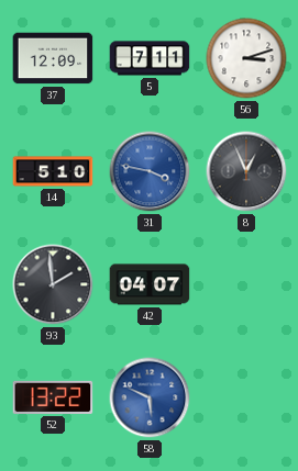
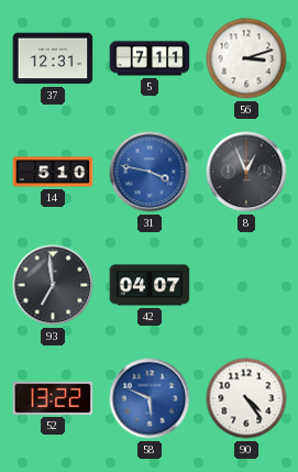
37: 12:09 -> 12:31 (53, 58)
93: 1:59 -> 6:59 (53, 285)
90: none -> 4:24 (246, 398)
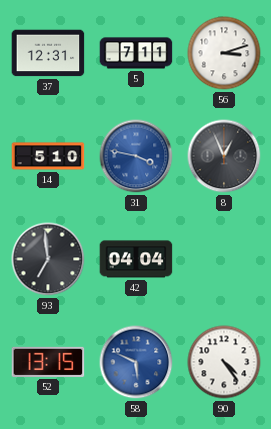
42: 04:07 -> 04:04 (136, 259)
52: 13:22 -> 13:15 (48, 362)
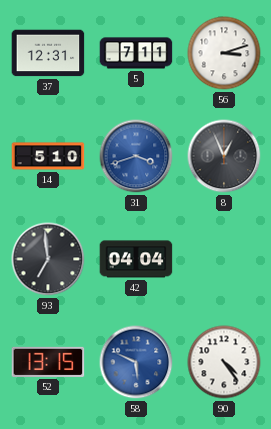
31: 3:47 -> 3:42 (136, 156)
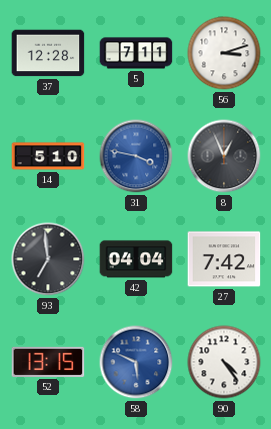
37: 12:31 -> 12:28 (48, 53)
31: 3:42 -> 3:47 (136, 156)
27: none -> 7:42 (224, 259)
